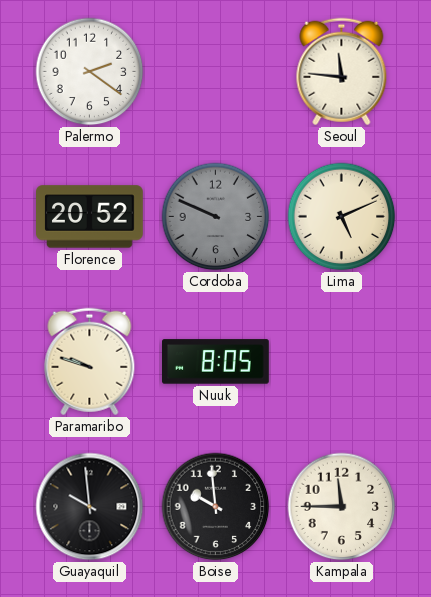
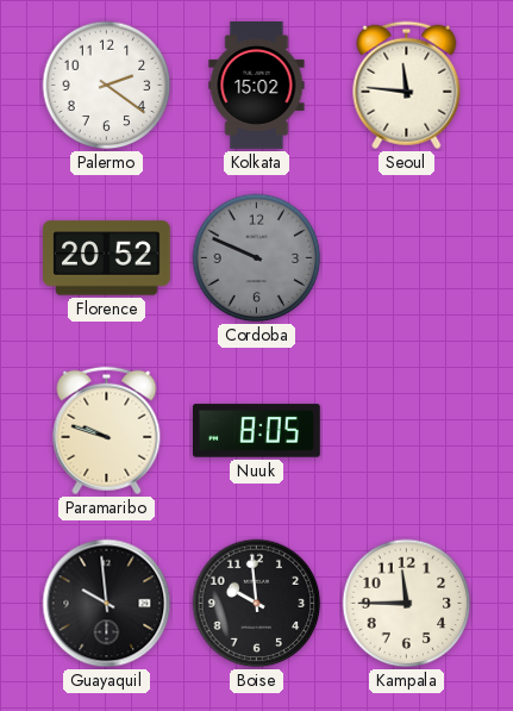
Kolkata: none -> 15:02 (257, 86)
Lima: 5:11 -> none (342, 217)
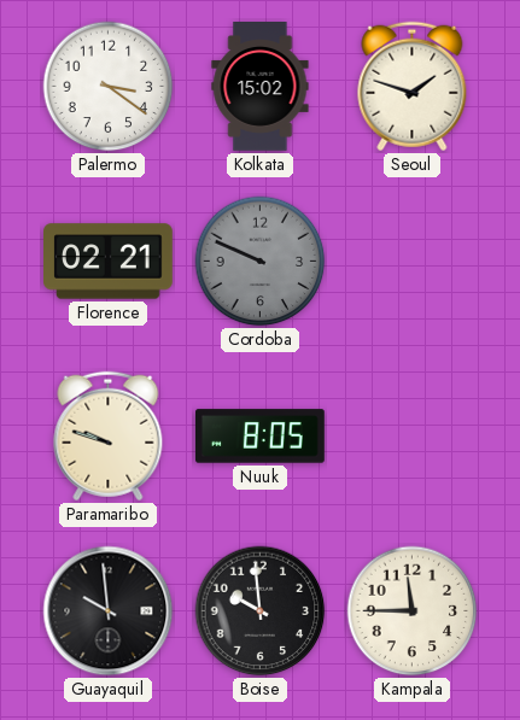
Palermo: 2:21 -> 3:21 (109, 87)
Seoul: 11:46 -> 1:48 (413, 87)
Florence: 20:52 -> 02:21 (109, 262)
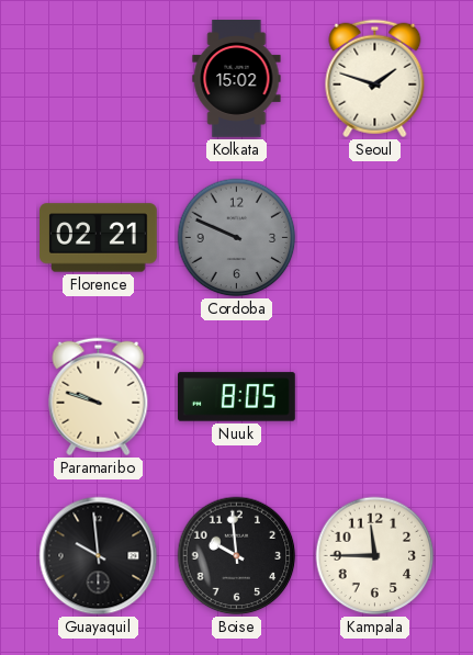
Palermo: 3:21 -> none (109, 87)
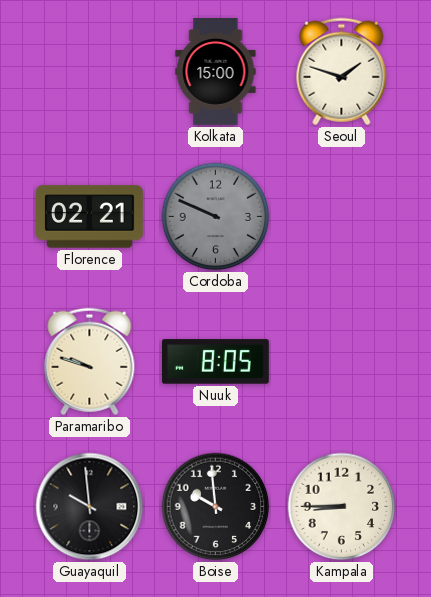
Kolkata: 15:02 -> 15:00 (216, 72)
Kampala: 11:45 -> 8:45 (342, 507)
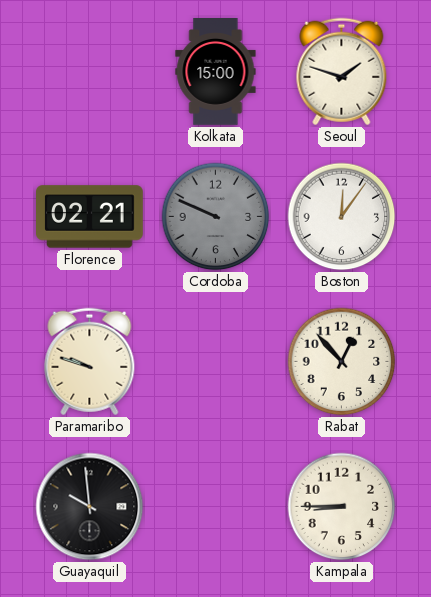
Boston: none -> 12:06 (342, 217)
Nuuk: 8:05 -> none (216, 362)
Rabat: none -> 12:53 (342, 362)
Boise: 9:59 -> none (216, 507)
